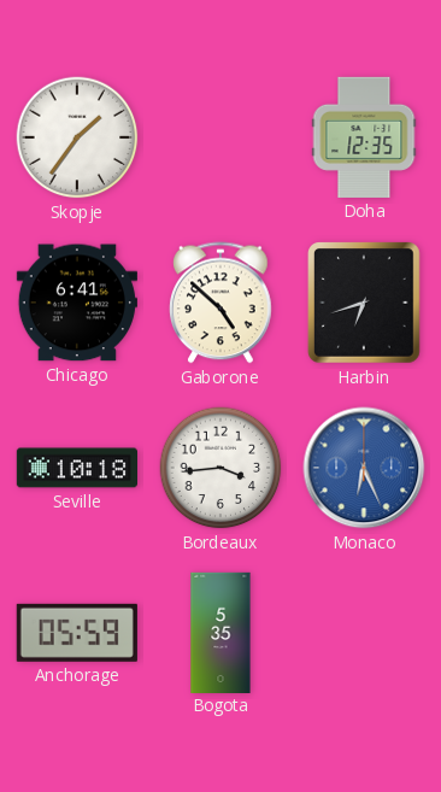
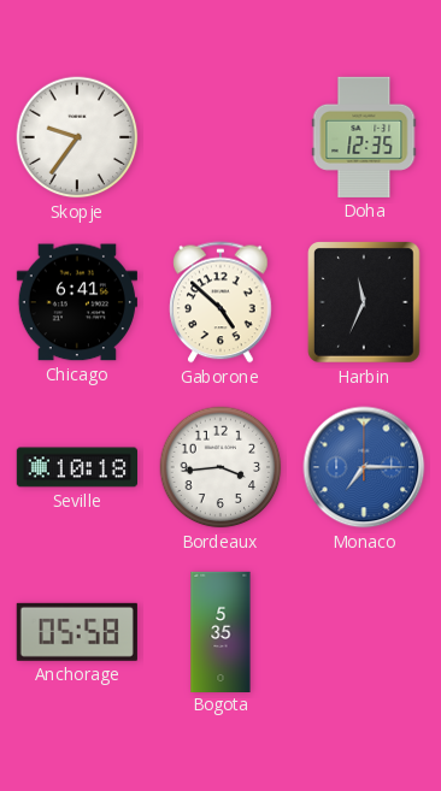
Skopje: 1:36 -> 9:36 (77, 137)
Harbin: 6:42 -> 11:34 (365, 303)
Monaco: 6:26 -> 7:15 (364, 467)
Anchorage: 05:59 -> 05:58 (77, 632)
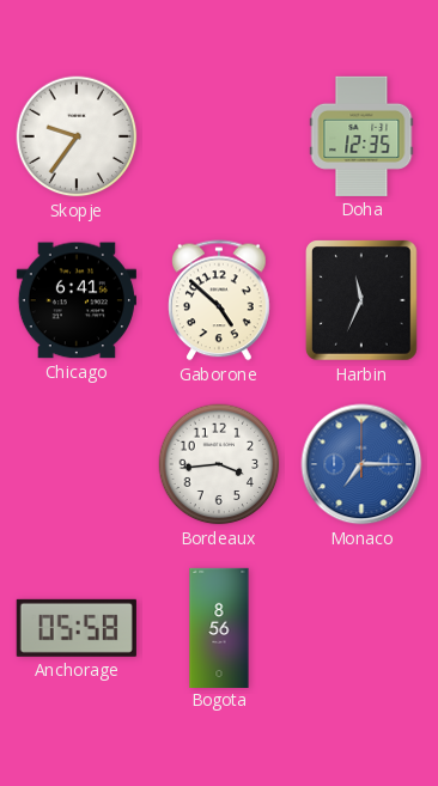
Seville: 10:18 -> none (76, 467)
Bogota: 5:35 -> 8:56 (219, 627)
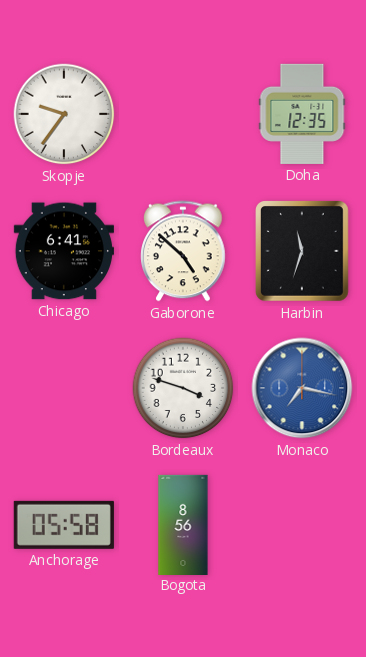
Harbin: 11:34 -> 11:33 (303, 252)
Bordeaux: 3:44 -> 3:48 (183, 388)
Monaco: 7:15 -> 7:17 (302, 388)
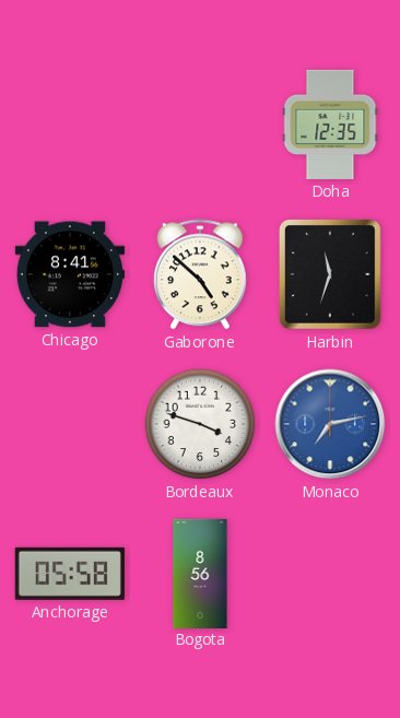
Skopje: 9:36 -> none (64, 114)
Chicago: 6:41 -> 8:41 (70, 274)
Monaco: 7:17 -> 7:13 (330, 424)
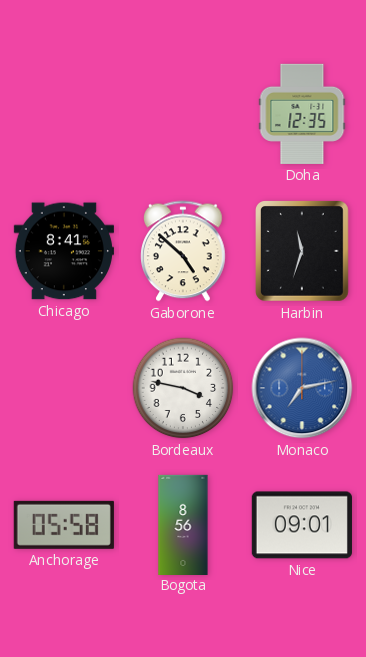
Bordeaux: 3:48 -> 3:47 (183, 388)
Nice: none -> 09:01 (302, 525)
